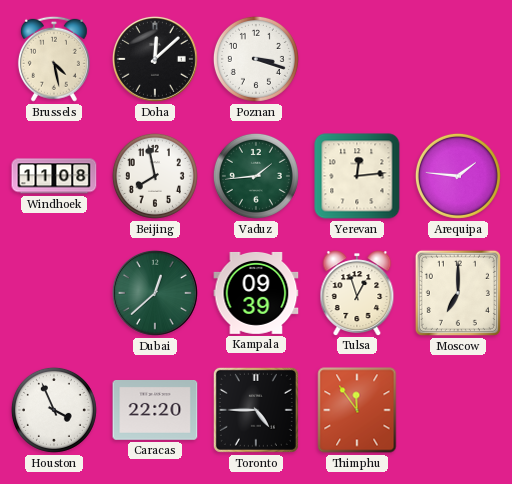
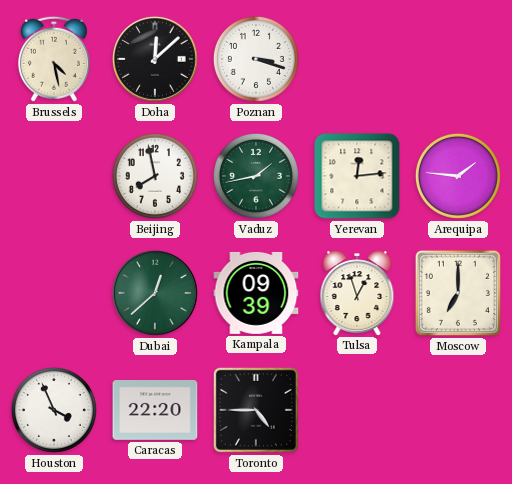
Windhoek: 11:08 -> none (54, 176)
Vaduz: 1:44 -> 1:43 (256, 176)
Thimphu: 11:54 -> none (357, 410)
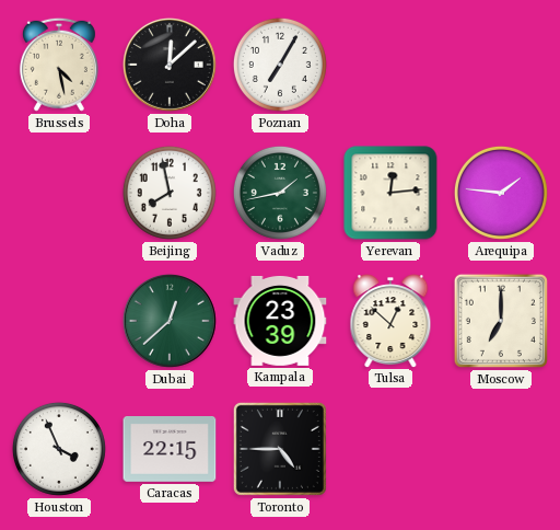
Poznan: 3:18 -> 7:05 (280, 65)
Kampala: 09:39 -> 23:39 (280, 321)
Tulsa: 12:57 -> 12:52 (390, 321)
Caracas: 22:20 -> 22:15 (170, 450)
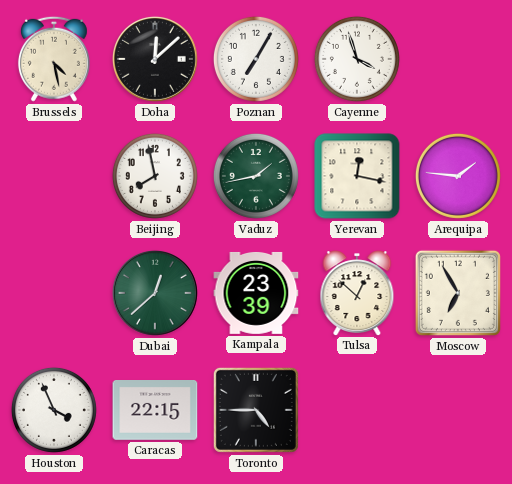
Cayenne: none -> 3:57 (357, 59)
Yerevan: 12:14 -> 12:17 (357, 176)
Moscow: 7:00 -> 6:55 (458, 293)
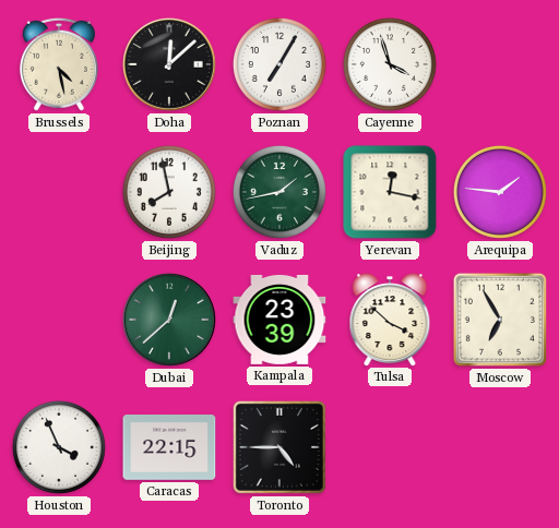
Tulsa: 12:52 -> 3:52 (390, 320)
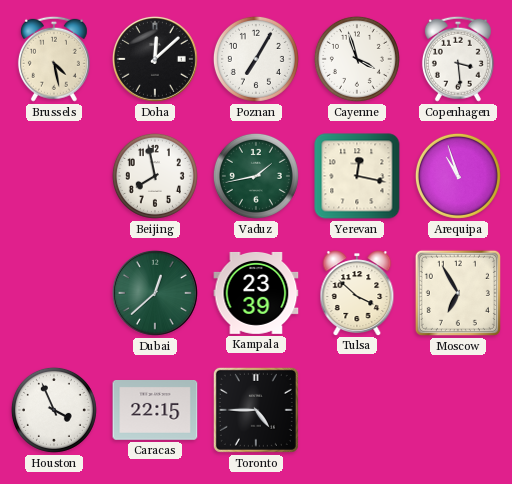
Copenhagen: none -> 3:29 (458, 59)
Arequipa: 1:46 -> 10:57 (458, 176)
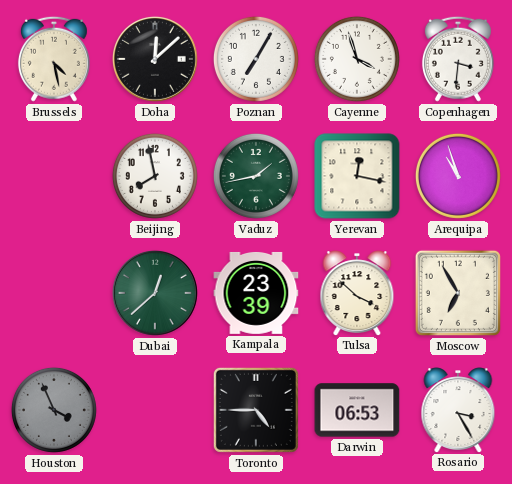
Copenhagen: 3:29 -> 3:31 (458, 59)
Houston dial: white -> grey (54, 410)
Caracas: 22:15 -> none (155, 411)
Darwin: none -> 06:53 (357, 410)
Rosario: none -> 3:25 (458, 410)
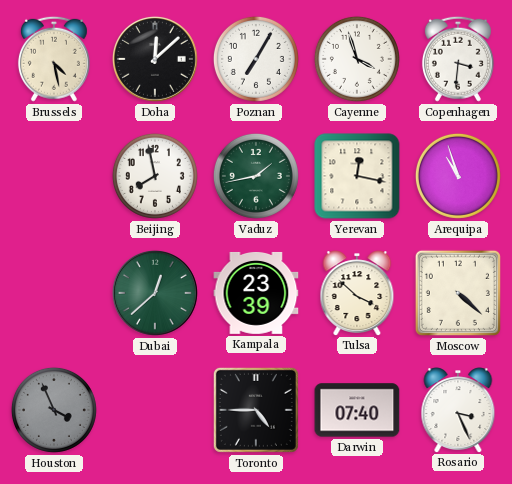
Moscow: 6:55 -> 4:22 (458, 293)
Darwin: 06:53 -> 07:40 (357, 410)
Rosario: 3:25 -> 3:26 (458, 410)
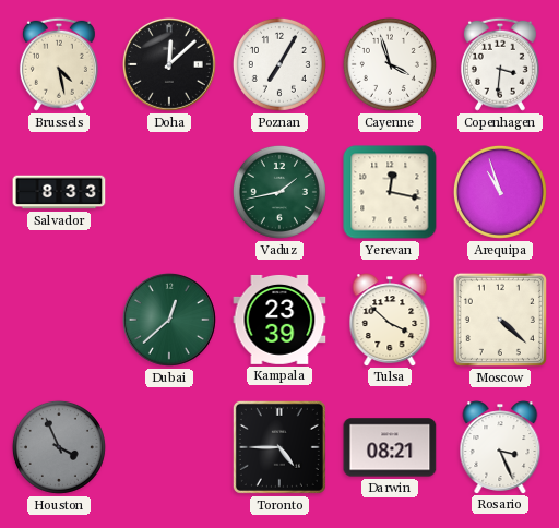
Salvador: none -> 8:33 (59, 192)
Beijing: 7:58 -> none (155, 176)
Darwin: 07:40 -> 08:21 (390, 447)
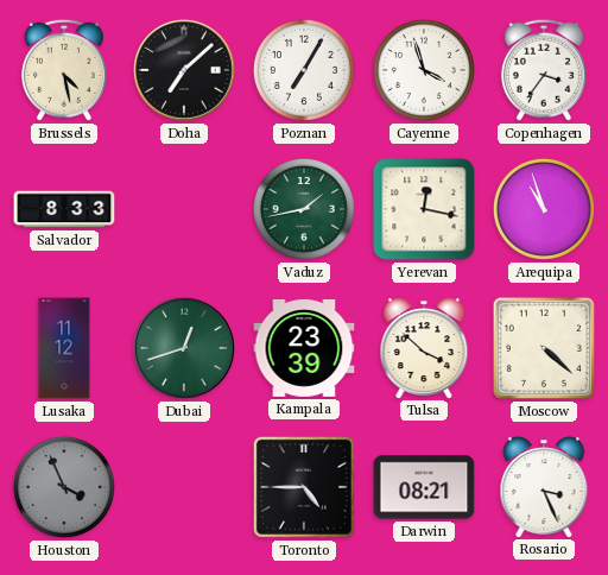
Doha: 12:08 -> 7:08 (184, 70)
Copenhagen: 3:31 -> 3:36 (544, 70)
Lusaka: none -> 11:12 (64, 348)
Dubai: 12:38 -> 12:42 (184, 348)
